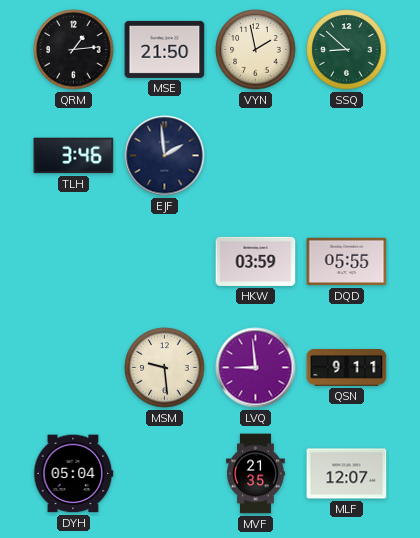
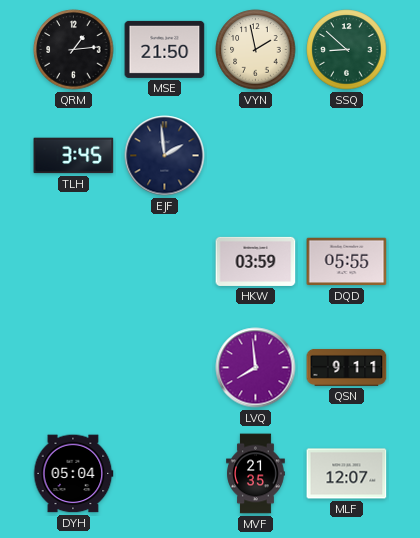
TLH: 3:46 -> 3:45 (74, 156)
MSM: 9:29 -> none (165, 368)
LVQ: 8:59 -> 7:59 (256, 368)
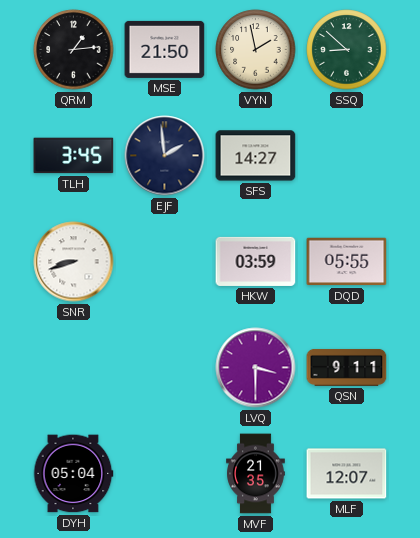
SFS: none -> 14:27 (256, 156)
SNR: none -> 8:42 (74, 262)
LVQ: 7:59 -> 3:30 (256, 368)
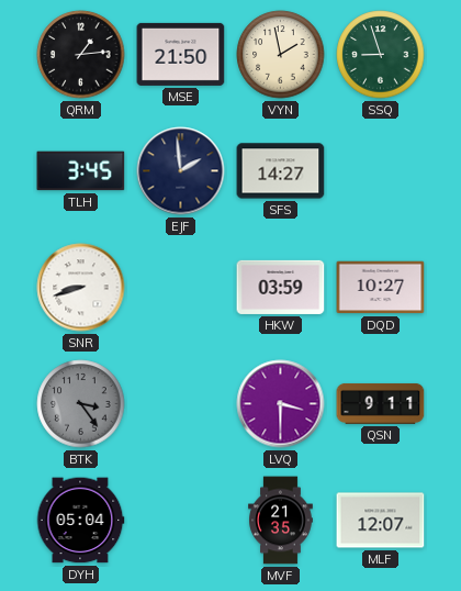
SSQ: 8:52 -> 8:57 (381, 55)
DQD: 05:55 -> 10:27 (381, 288)
BTK: none -> 3:24 (81, 404)
